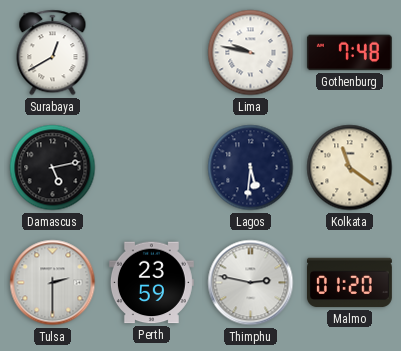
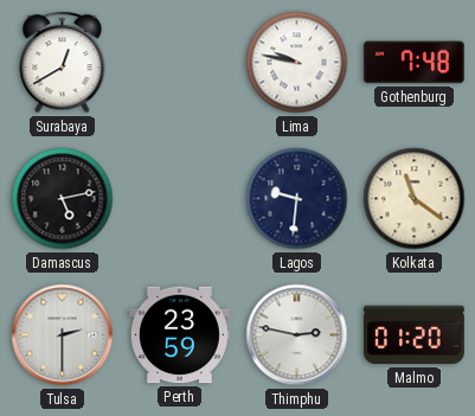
Lagos: 5:31 -> 9:31 (297, 199)
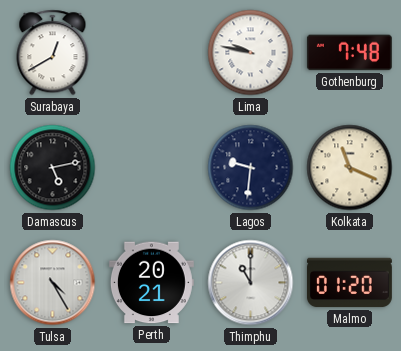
Kolkata: 11:21 -> 11:19 (350, 168)
Tulsa: 2:30 -> 4:25 (53, 283)
Perth: 23:59 -> 20:21 (151, 283)
Thimphu: 2:47 -> 11:00 (251, 283)
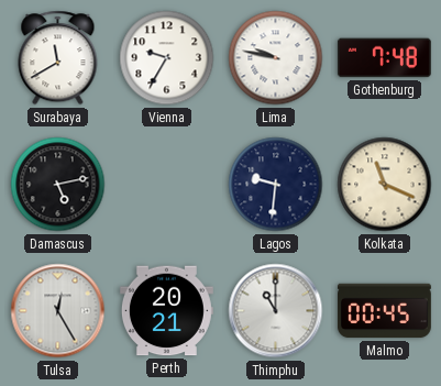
Surabaya: 12:40 -> 11:40 (58, 58)
Vienna: none -> 9:35 (167, 58)
Tulsa: 4:25 -> 12:25 (58, 311)
Malmo: 01:20 -> 00:45 (384, 311)
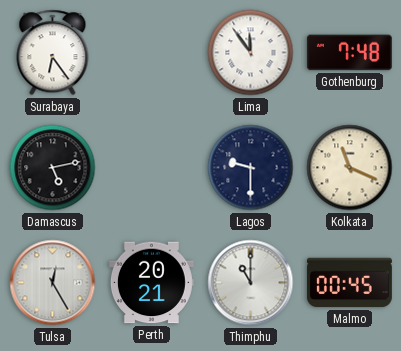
Surabaya: 11:40 -> 6:24 (53, 53)
Vienna: 9:35 -> none (167, 58)
Lima: 9:47 -> 11:54 (251, 53)
Lagos: 9:31 -> 9:30 (251, 168)
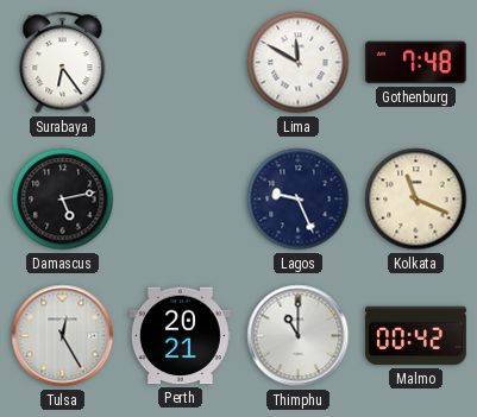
Lima: 11:54 -> 11:50 (299, 63)
Lagos: 9:30 -> 9:26 (299, 200)
Malmo: 00:45 -> 00:42 (415, 336)
